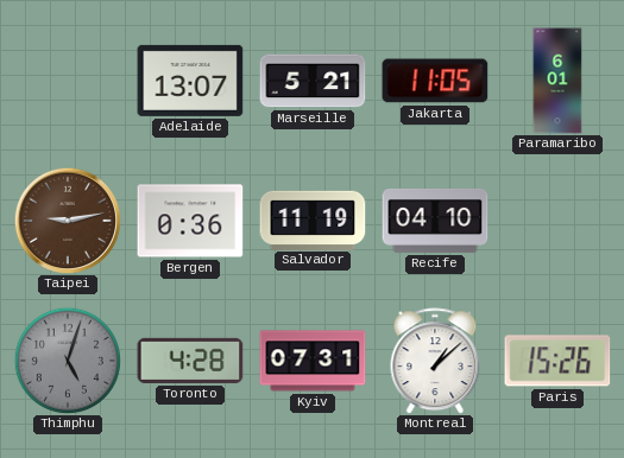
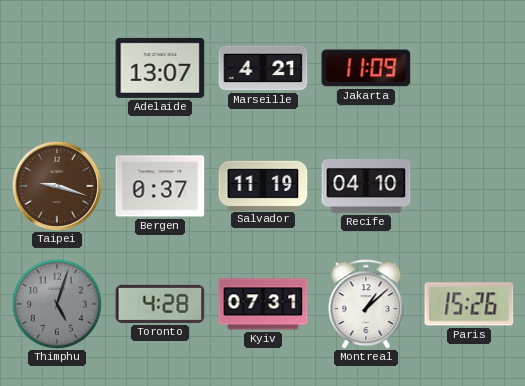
Marseille: 5:21 -> 4:21 (263, 68)
Jakarta: 11:05 -> 11:09 (366, 68)
Paramaribo: 6:01 -> none (557, 81)
Taipei: 9:13 -> 9:18 (57, 186)
Bergen: 0:36 -> 0:37 (160, 186)
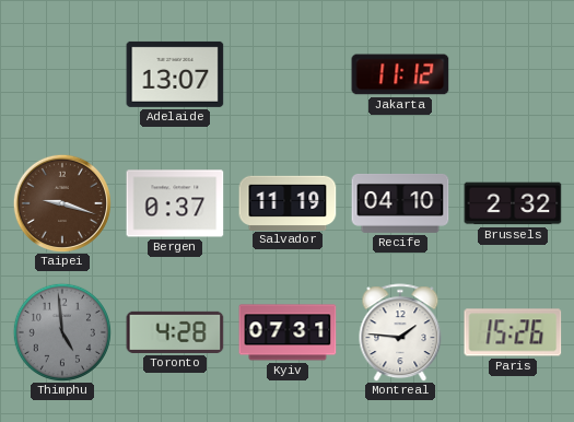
Marseille: 4:21 -> none (263, 68)
Jakarta: 11:09 -> 11:12 (400, 74)
Brussels: none -> 2:32 (513, 203)
Thimphu: 5:03 -> 4:59 (62, 332)
Montreal: 1:08 -> 1:46 (400, 332)
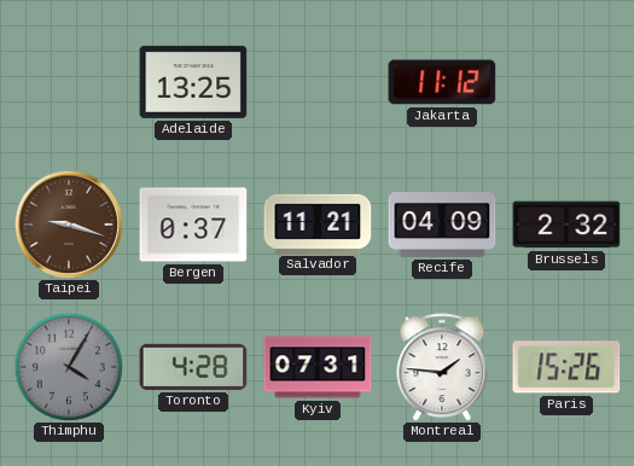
Adelaide: 13:07 -> 13:25 (193, 82)
Salvador: 11:19 -> 11:21 (318, 223)
Recife: 04:10 -> 04:09 (442, 225)
Thimphu: 4:59 -> 4:05 (69, 367)
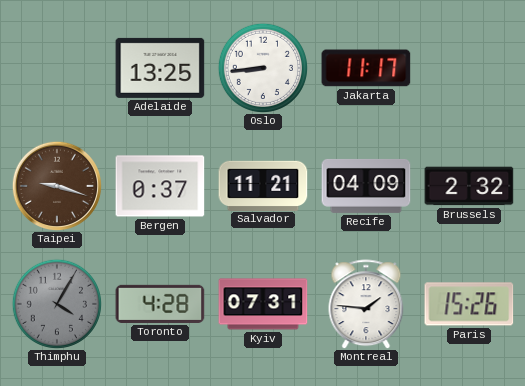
Oslo: none -> 8:44 (263, 68)
Jakarta: 11:12 -> 11:17 (366, 68)
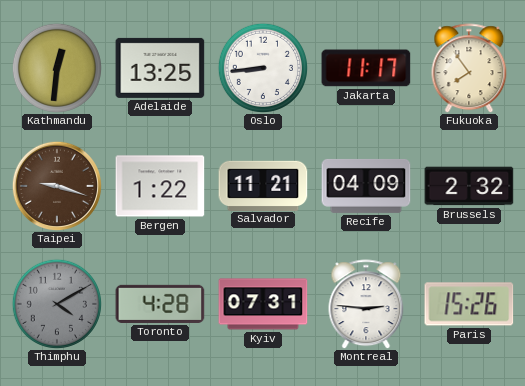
Kathmandu: none -> 12:31 (57, 68)
Fukuoka: none -> 7:54 (469, 68)
Bergen: 0:37 -> 1:22 (160, 186)
Thimphu: 4:05 -> 4:10 (57, 304)
Montreal: 1:46 -> 2:46 (366, 304)
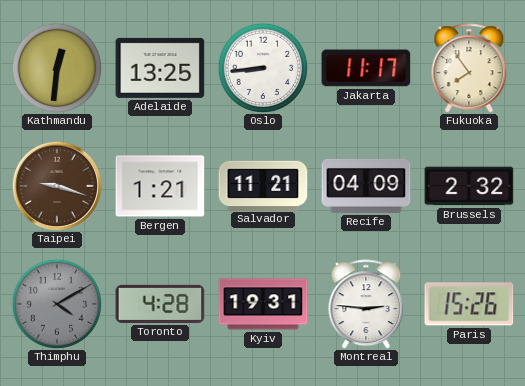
Bergen: 1:22 -> 1:21 (160, 186)
Kyiv: 07:31 -> 19:31 (263, 304)
